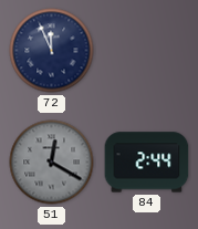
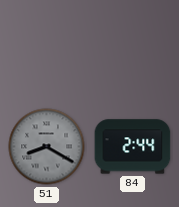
72: 11:56 -> none (52, 51)
51: 12:20 -> 8:20 (47, 147)
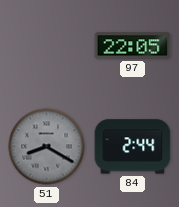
97: none -> 22:05 (133, 46)
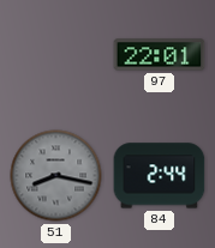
97: 22:05 -> 22:01 (160, 55)
51: 8:20 -> 8:17 (56, 176)
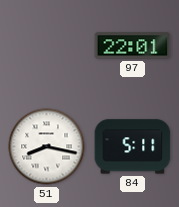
51 dial: grey -> white (47, 147)
84: 2:44 -> 5:11 (133, 147)
